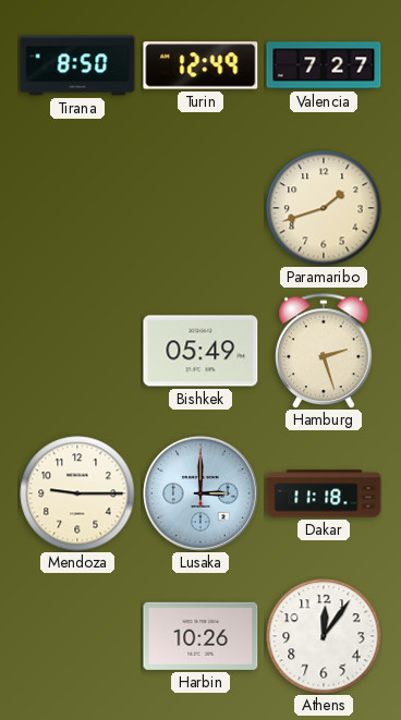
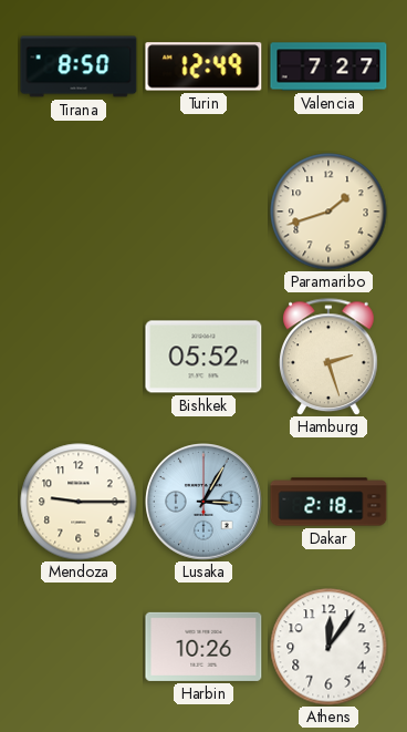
Bishkek: 05:49 -> 05:52 (203, 357)
Lusaka: 3:00 -> 3:05 (205, 503)
Dakar: 11:18 -> 2:18 (328, 502)
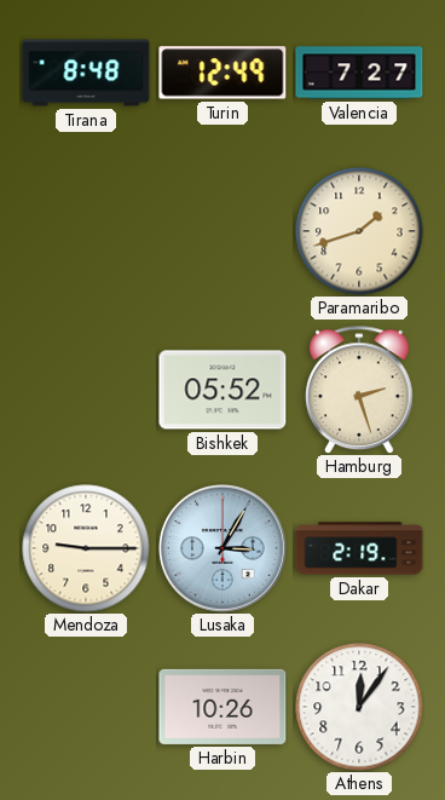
Tirana: 8:50 -> 8:48 (86, 73)
Dakar: 2:18 -> 2:19 (359, 548)
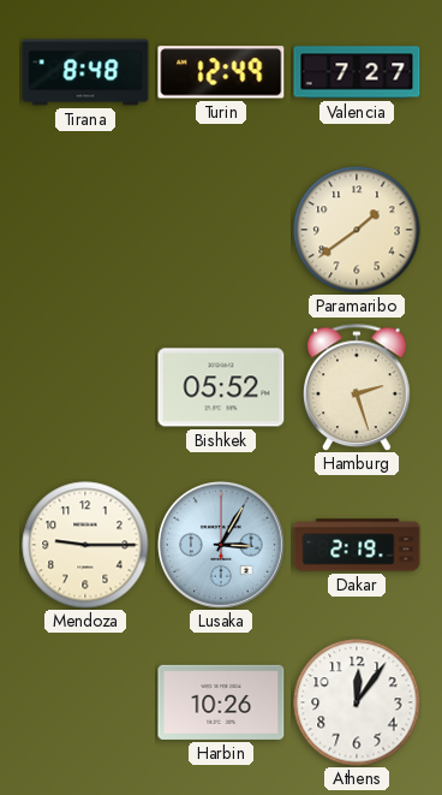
Paramaribo: 1:42 -> 1:39 (357, 230)
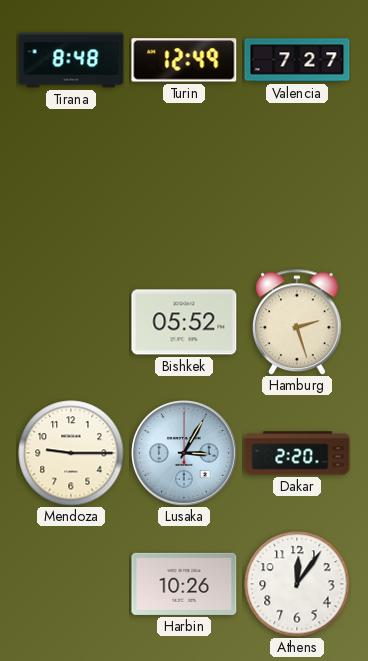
Paramaribo: 1:39 -> none (357, 230)
Dakar: 2:19 -> 2:20 (297, 453)
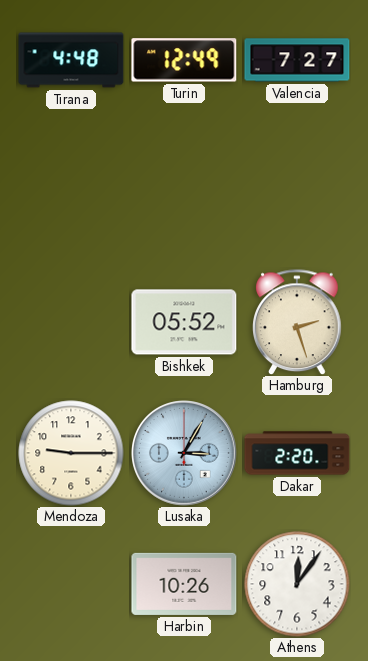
Tirana: 8:48 -> 4:48 (71, 60)
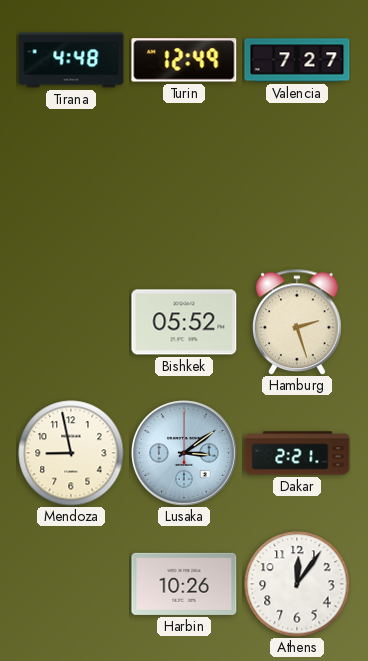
Mendoza: 9:15 -> 8:58 (71, 453)
Lusaka: 3:05 -> 3:09 (185, 454)
Dakar: 2:20 -> 2:21 (297, 453)
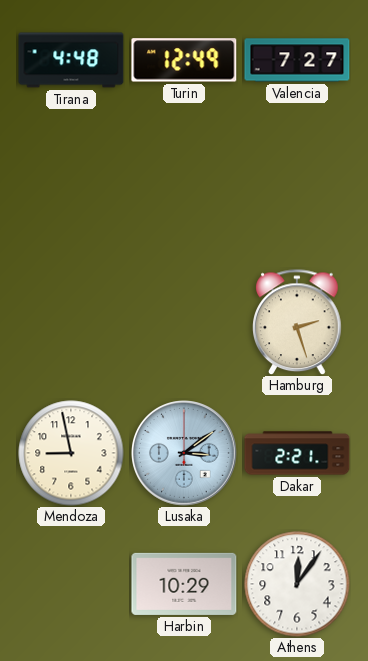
Bishkek: 05:52 -> none (184, 322)
Harbin: 10:26 -> 10:29 (184, 584)
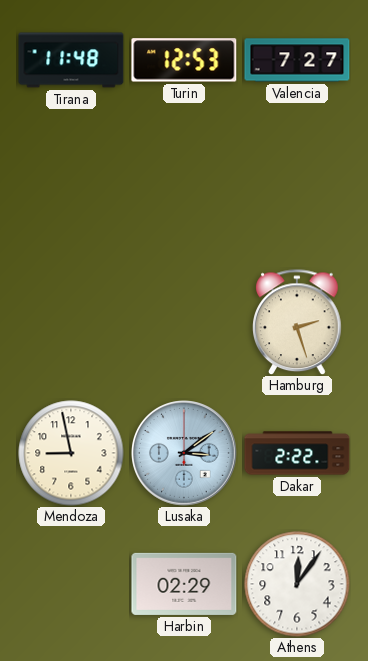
Tirana: 4:48 -> 11:48 (71, 60)
Turin: 12:49 -> 12:53 (184, 60)
Dakar: 2:21 -> 2:22 (297, 453)
Harbin: 10:29 -> 02:29 (184, 584)
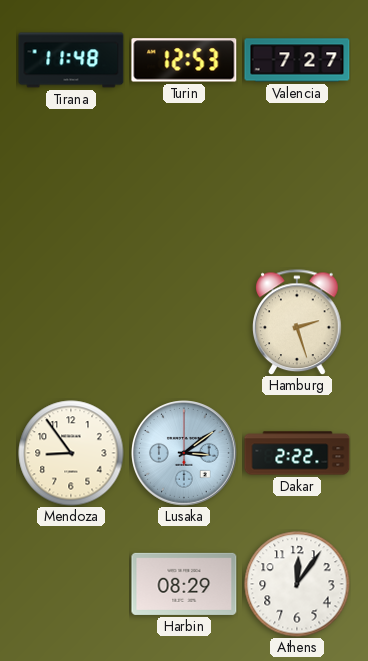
Mendoza: 8:58 -> 8:54 (71, 453)
Harbin: 02:29 -> 08:29 (184, 584)
